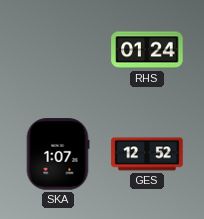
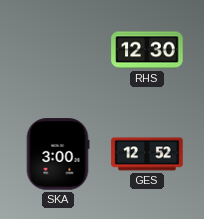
RHS: 01:24 -> 12:30 (147, 50)
SKA: 1:07 -> 3:00 (58, 154)
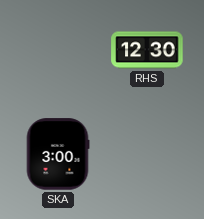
GES: 12:52 -> none (147, 154)
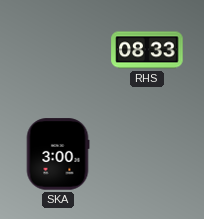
RHS: 12:30 -> 08:33 (147, 50)
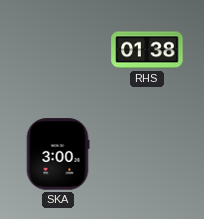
RHS: 08:33 -> 01:38 (147, 50)
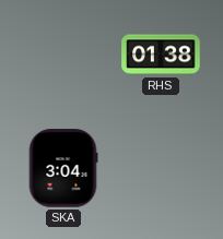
SKA: 3:00 -> 3:04 (63, 168)
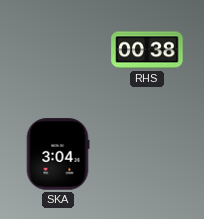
RHS: 01:38 -> 00:38 (147, 50)
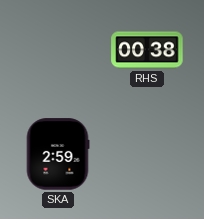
SKA: 3:04 -> 2:59 (58, 154)
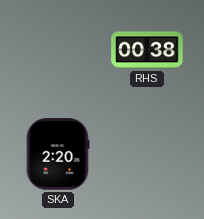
SKA: 2:59 -> 2:20 (58, 154)
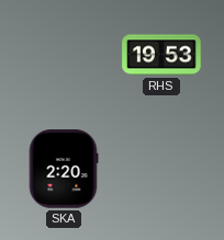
RHS: 00:38 -> 19:53 (161, 55)
